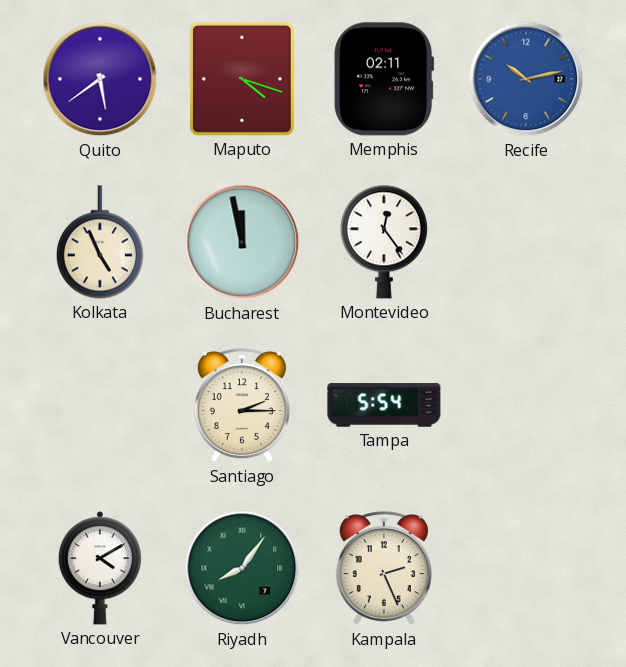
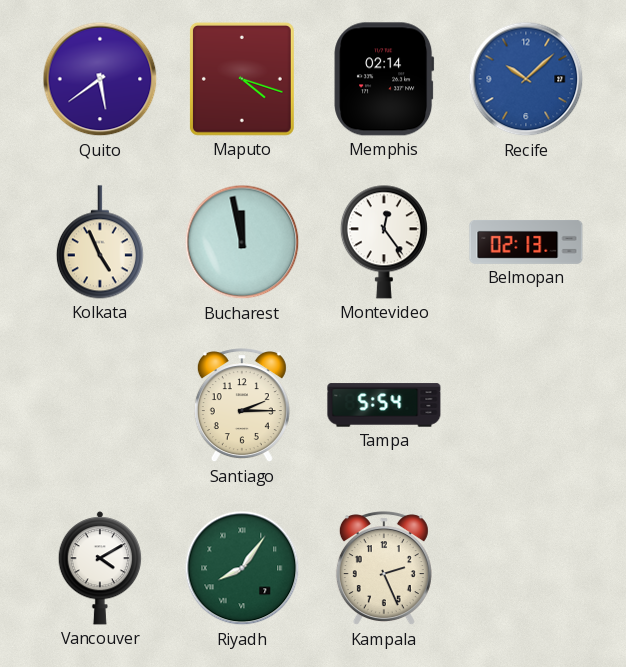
Memphis: 02:11 -> 02:14 (384, 79)
Recife: 10:13 -> 10:08 (526, 79)
Belmopan: none -> 02:13 (526, 242)
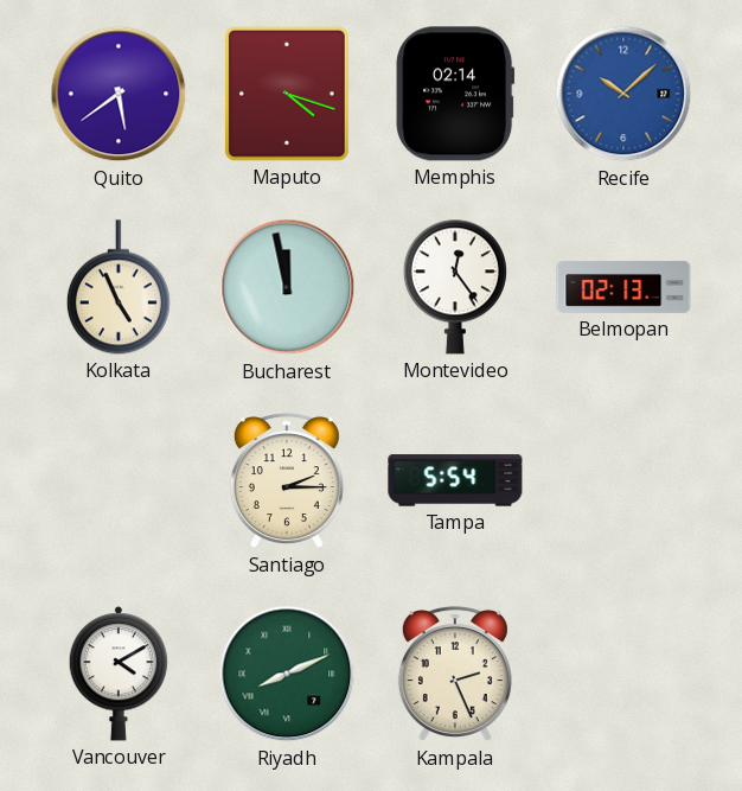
Riyadh: 8:06 -> 8:11 (287, 674)
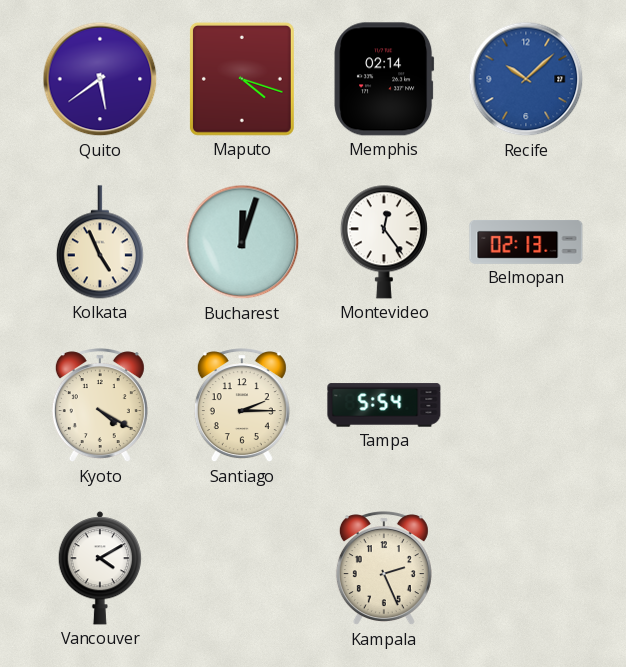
Bucharest: 11:58 -> 12:03 (242, 242)
Kyoto: none -> 4:20 (100, 406)
Riyadh: 8:11 -> none (287, 674)
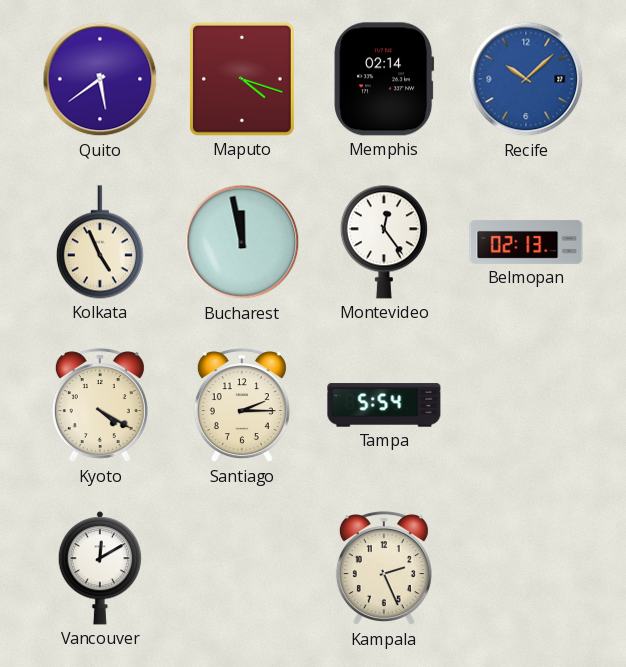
Bucharest: 12:03 -> 11:58 (242, 242)
Vancouver: 4:10 -> 12:10 (100, 568)
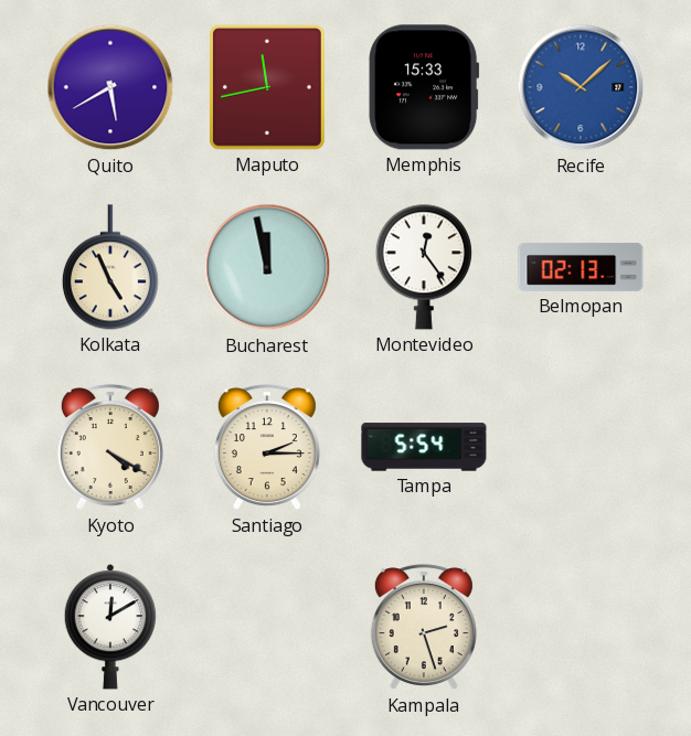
Quito: 5:39 -> 5:40 (110, 87)
Maputo: 4:18 -> 11:43 (267, 87)
Memphis: 02:14 -> 15:33 (424, 87)
Kampala: 2:26 -> 2:27 (424, 628)
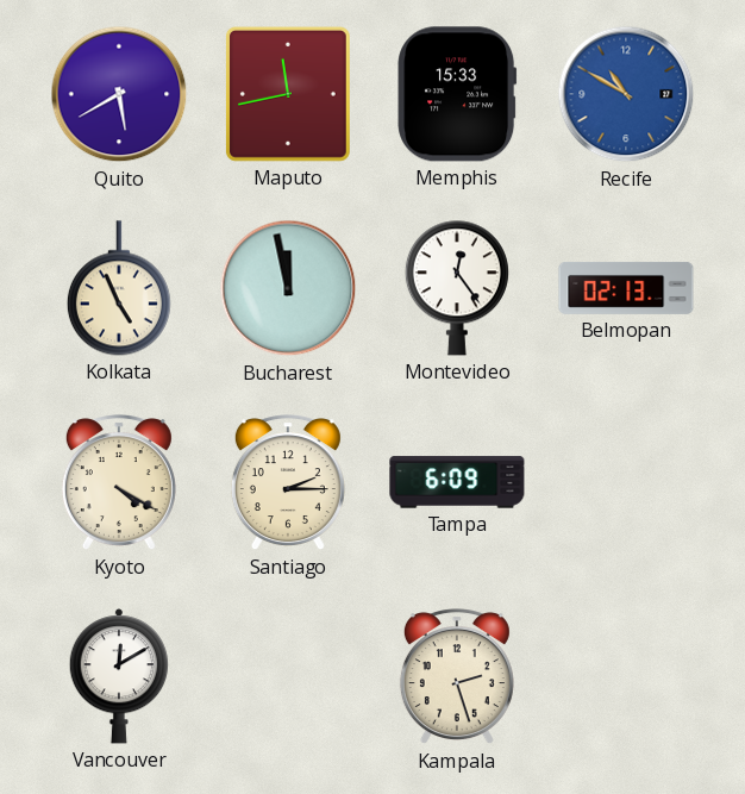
Recife: 10:08 -> 10:50 (626, 94)
Tampa: 5:54 -> 6:09 (457, 482)
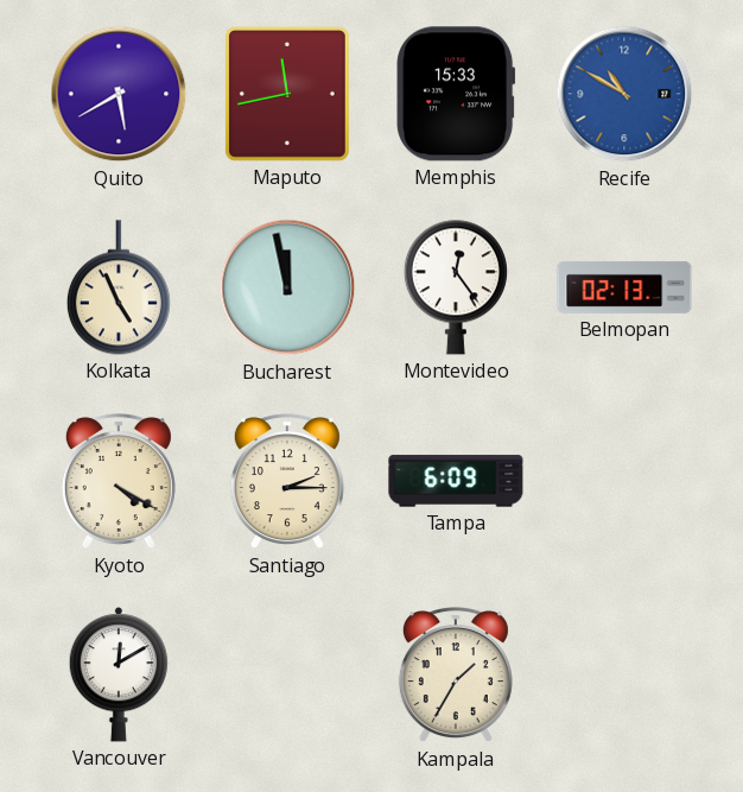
Kampala: 2:27 -> 1:35 (456, 676)
